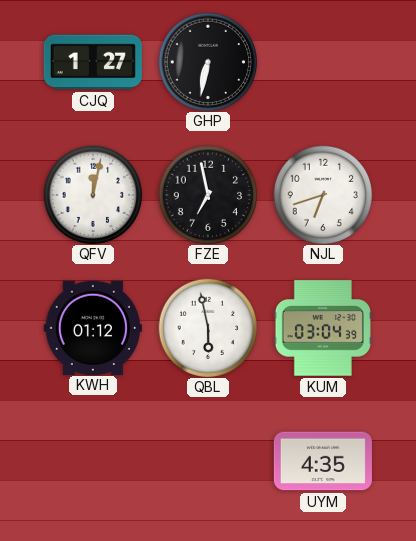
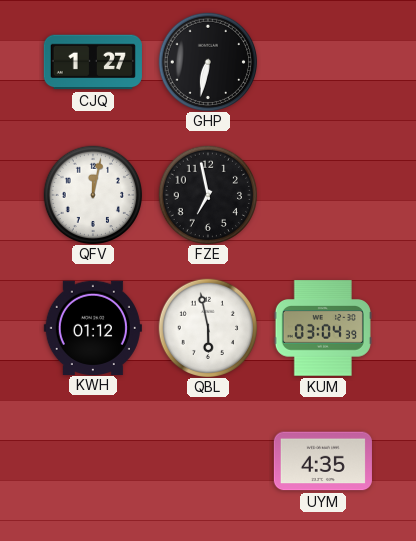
NJL: 6:42 -> none (322, 194)
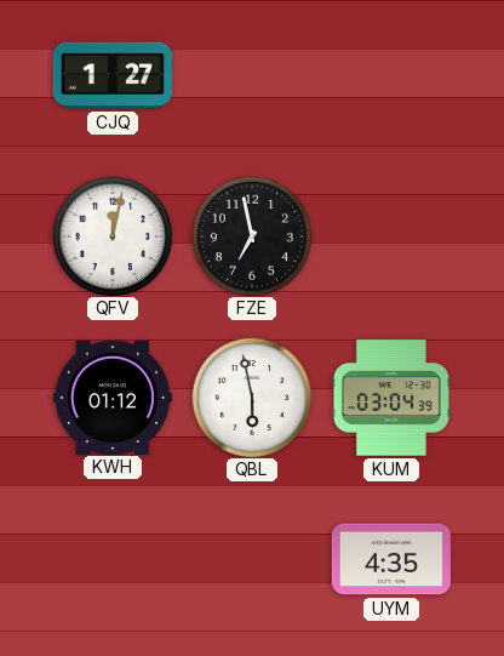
GHP: 6:32 -> none (207, 61)
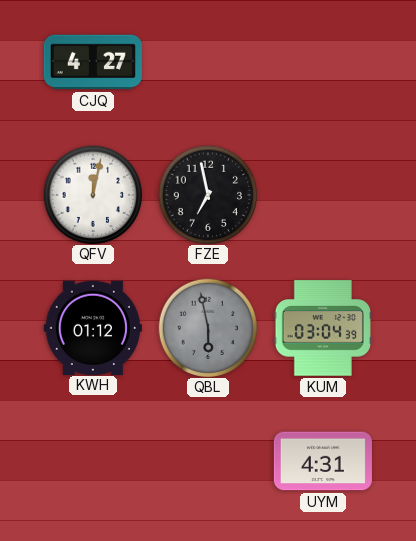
CJQ: 1:27 -> 4:27 (93, 62)
QBL dial: white -> grey (207, 327)
UYM: 4:35 -> 4:31 (323, 461)
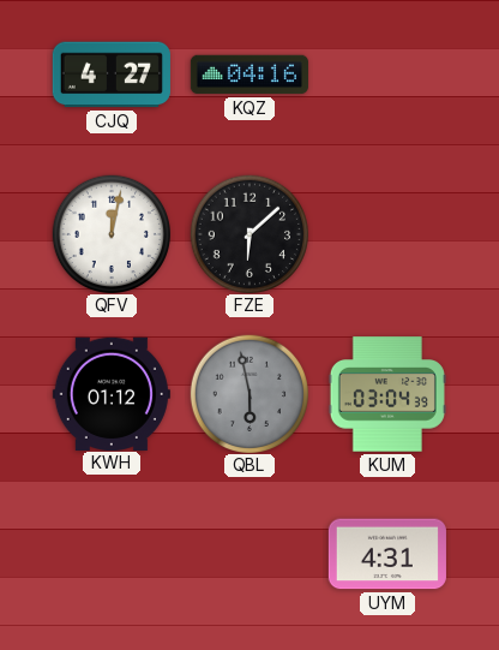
KQZ: none -> 04:16 (249, 74)
FZE: 6:58 -> 6:08 (248, 233)
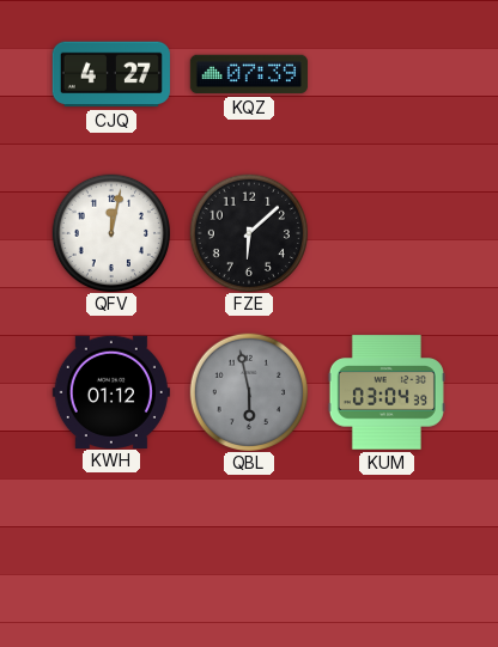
KQZ: 04:16 -> 07:39 (249, 74)
UYM: 4:31 -> none (387, 554)
